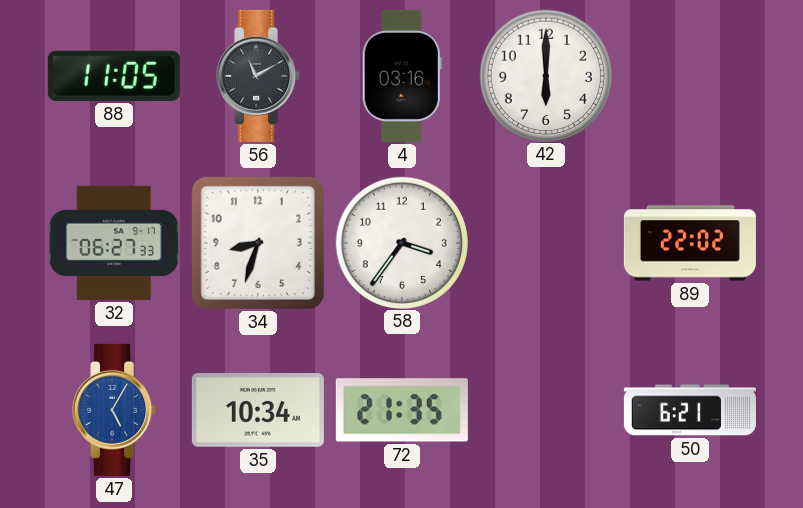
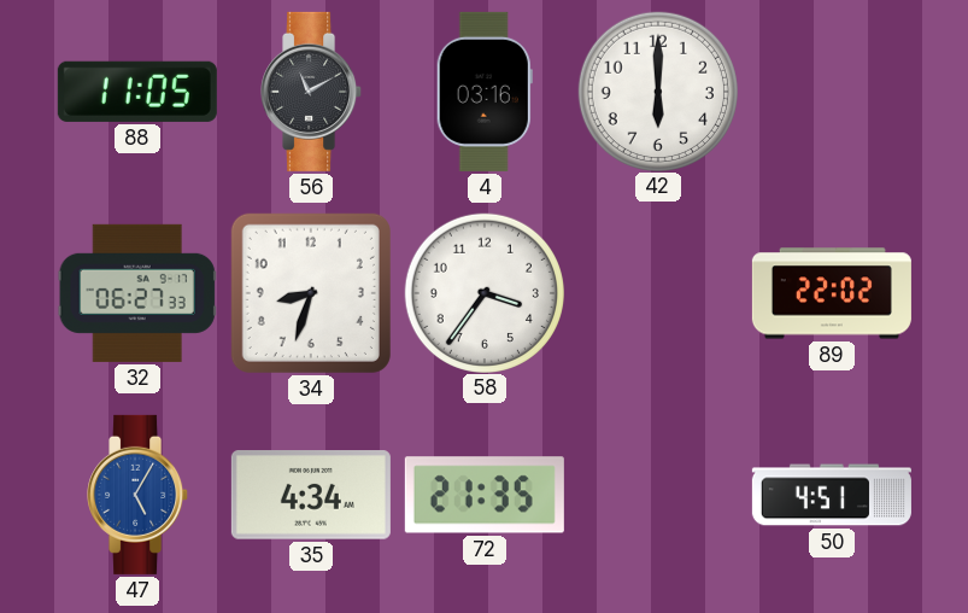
35: 10:34 -> 4:34 (311, 496)
50: 6:21 -> 4:51 (832, 495)
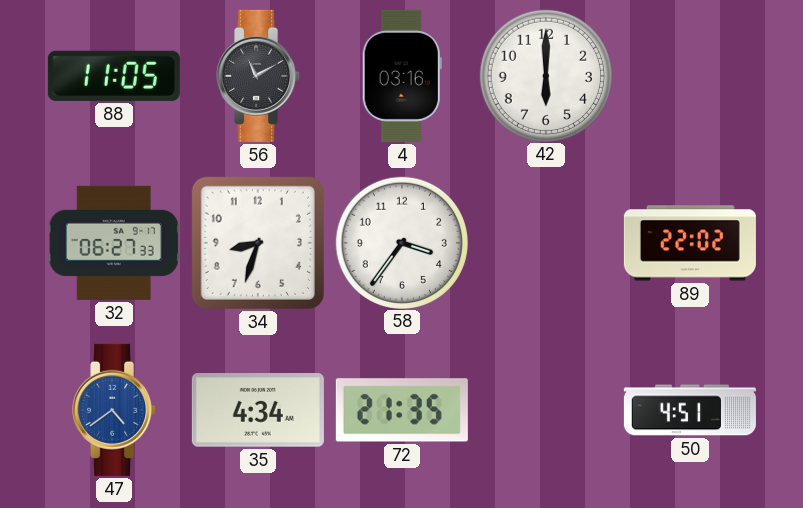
47: 5:05 -> 4:39 (115, 410)
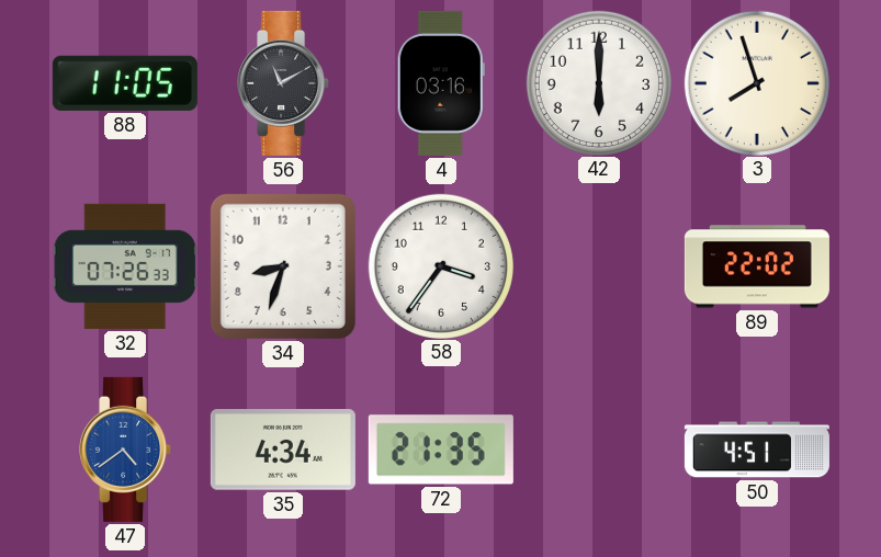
3: none -> 7:57 (756, 82)
32: 06:27 -> 07:26 (125, 266)
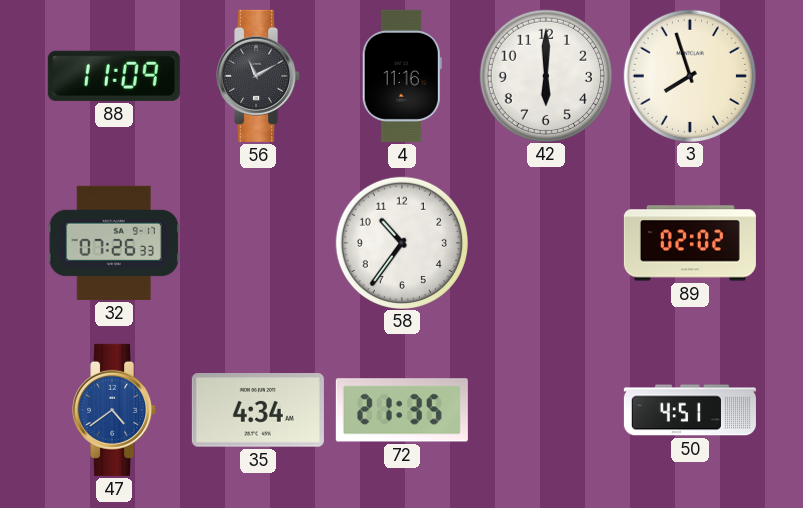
88: 11:05 -> 11:09 (114, 76)
4: 03:16 -> 11:16 (402, 76)
34: 8:33 -> none (283, 266)
58: 3:36 -> 10:36 (401, 242)
89: 22:02 -> 02:02 (690, 243)
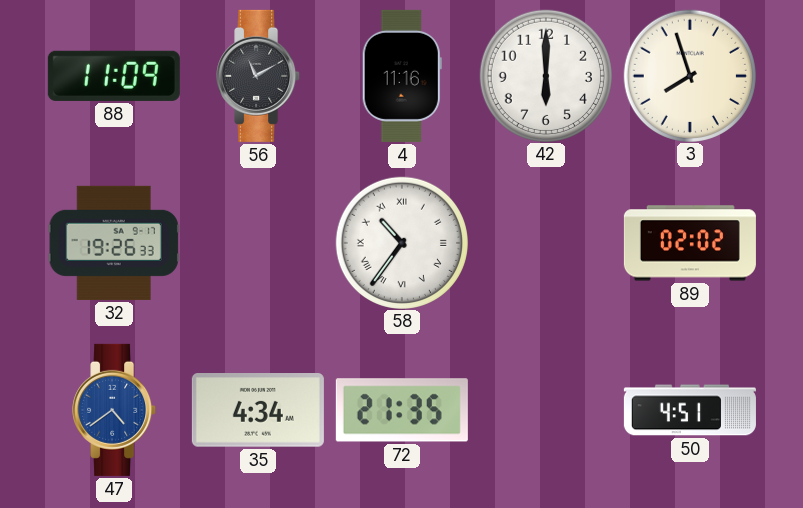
32: 07:26 -> 19:26 (114, 243)
58 numerals: Arabic -> Roman (401, 242)
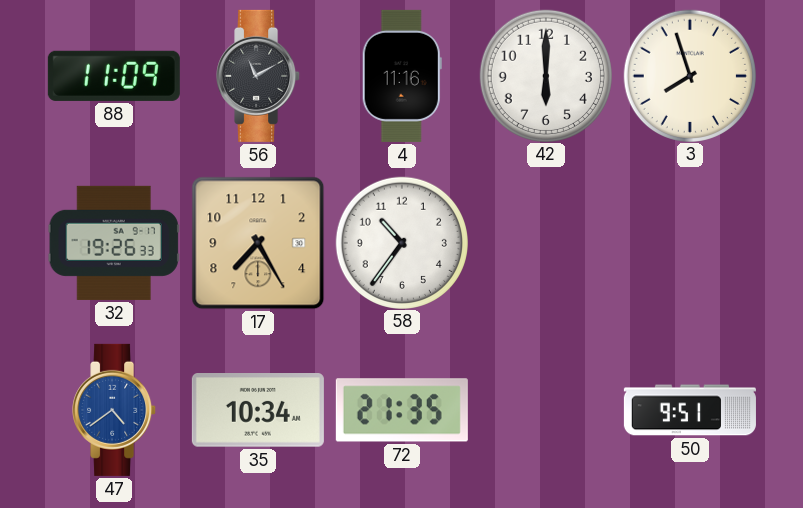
17: none -> 7:25 (258, 243)
58 numerals: Roman -> Arabic (401, 242)
89: 02:02 -> none (690, 243)
35: 4:34 -> 10:34 (258, 411)
50: 4:51 -> 9:51 (690, 410)
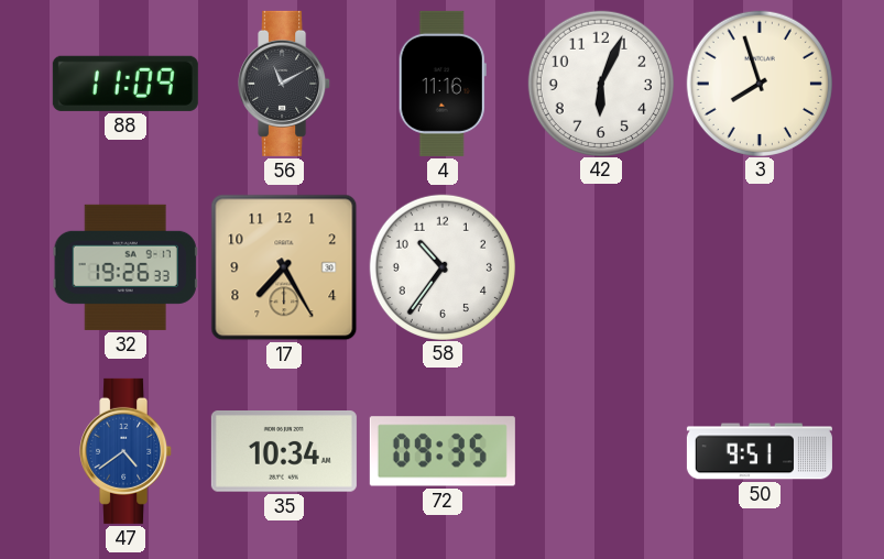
42: 6:00 -> 6:04 (600, 83)
72: 21:35 -> 09:35 (443, 451)
